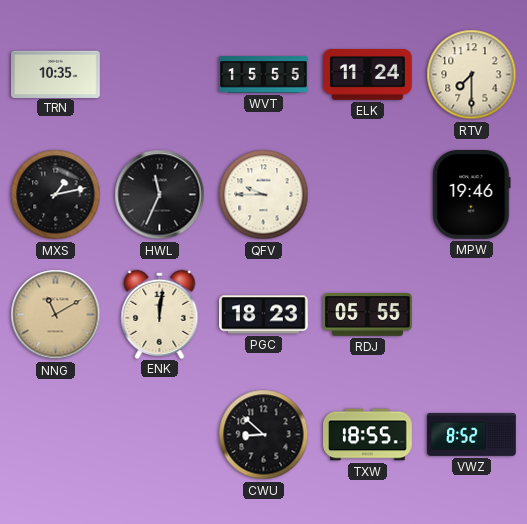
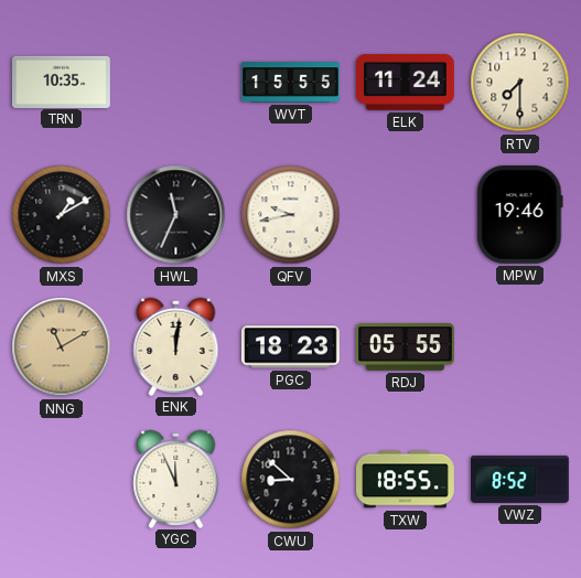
MXS: 1:13 -> 1:10 (62, 215)
QFV: 9:45 -> 9:43 (291, 215)
YGC: none -> 11:56 (176, 479)
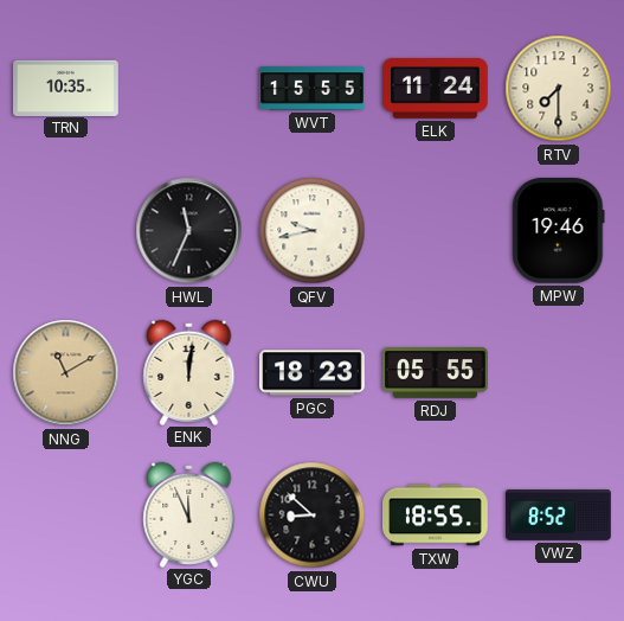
MXS: 1:10 -> none (62, 215)
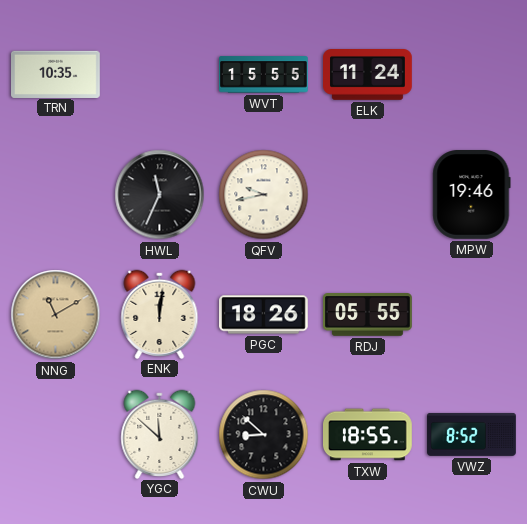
RTV: 7:30 -> none (559, 89)
PGC: 18:23 -> 18:26 (264, 315)
YGC: 11:56 -> 11:52 (160, 434)
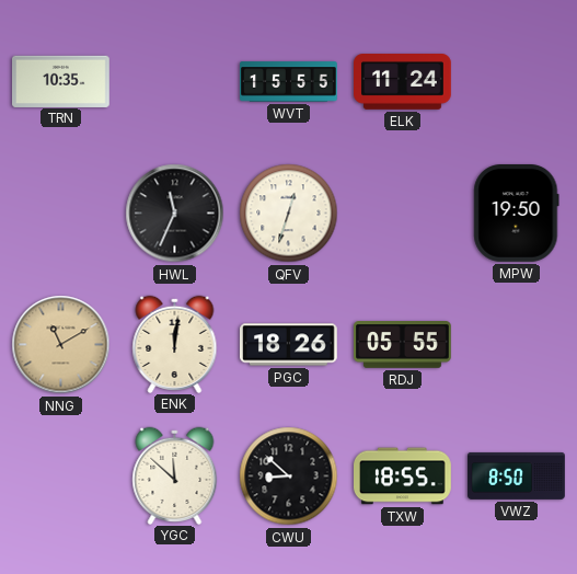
QFV: 9:43 -> 12:33 (289, 214)
MPW: 19:46 -> 19:50 (517, 214)
VWZ: 8:52 -> 8:50 (517, 475)
